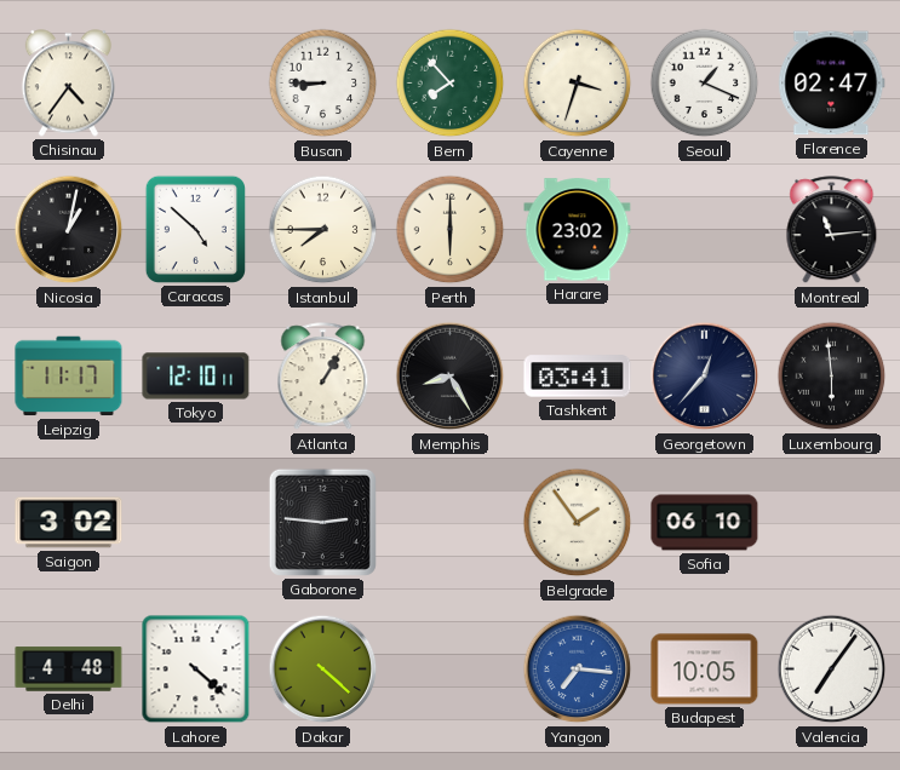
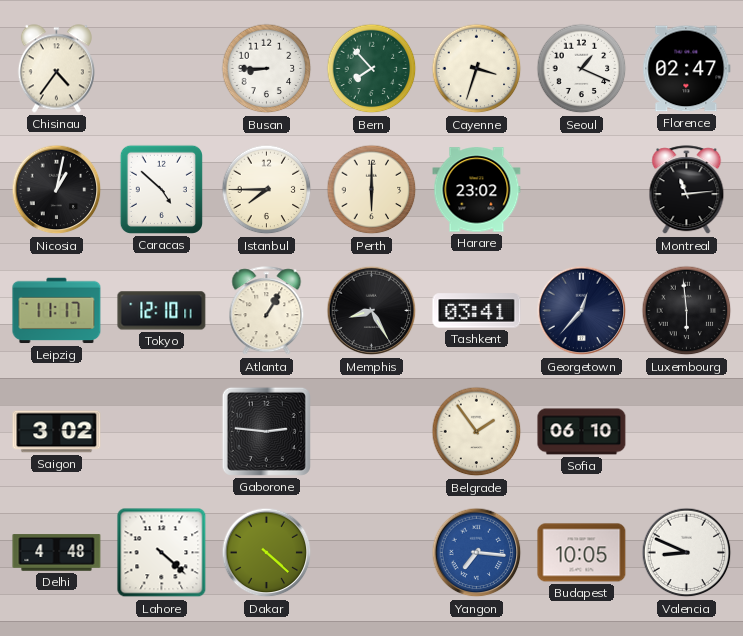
Valencia: 7:06 -> 8:49 (687, 553)
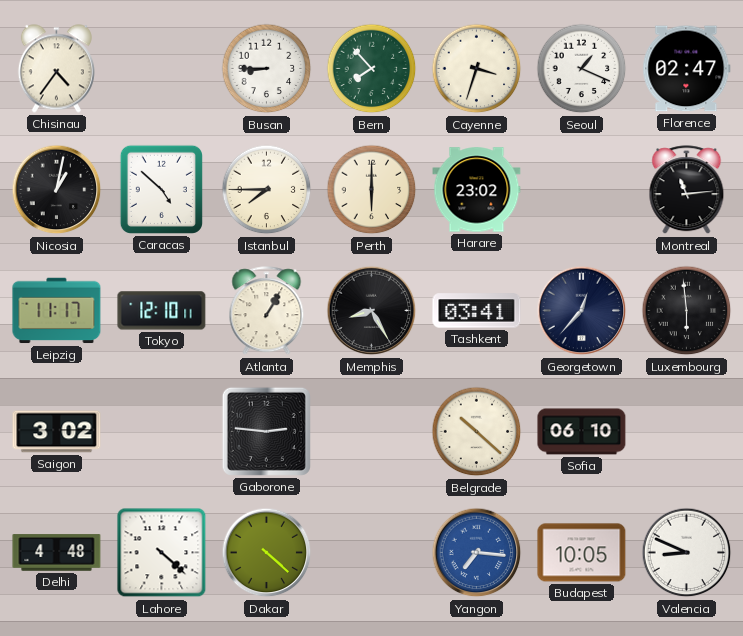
Belgrade: 1:54 -> 10:22 (477, 432)
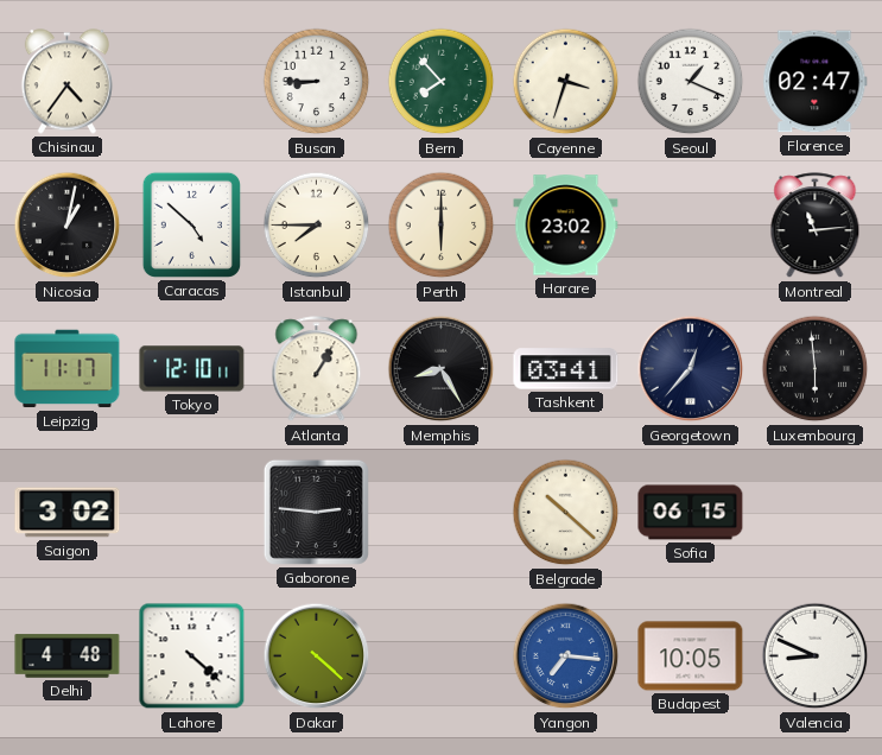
Sofia: 06:10 -> 06:15 (691, 513)
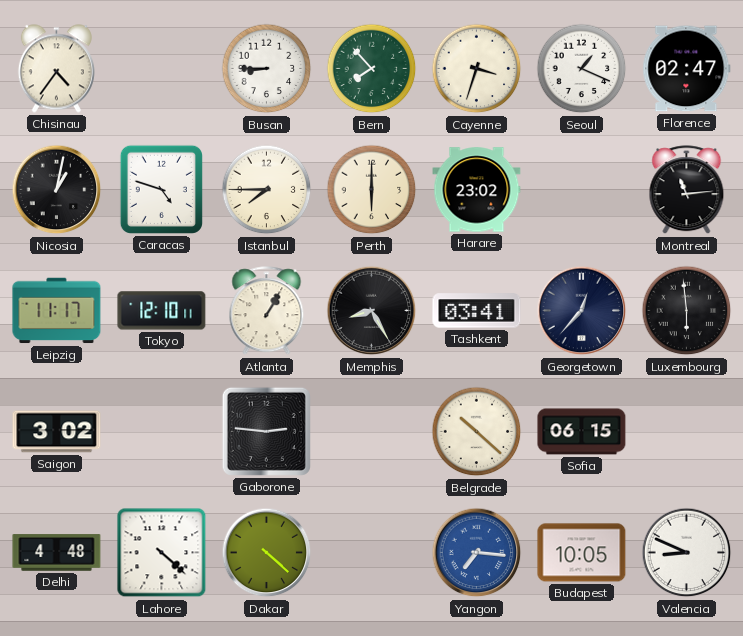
Caracas: 4:52 -> 4:48 (161, 189)
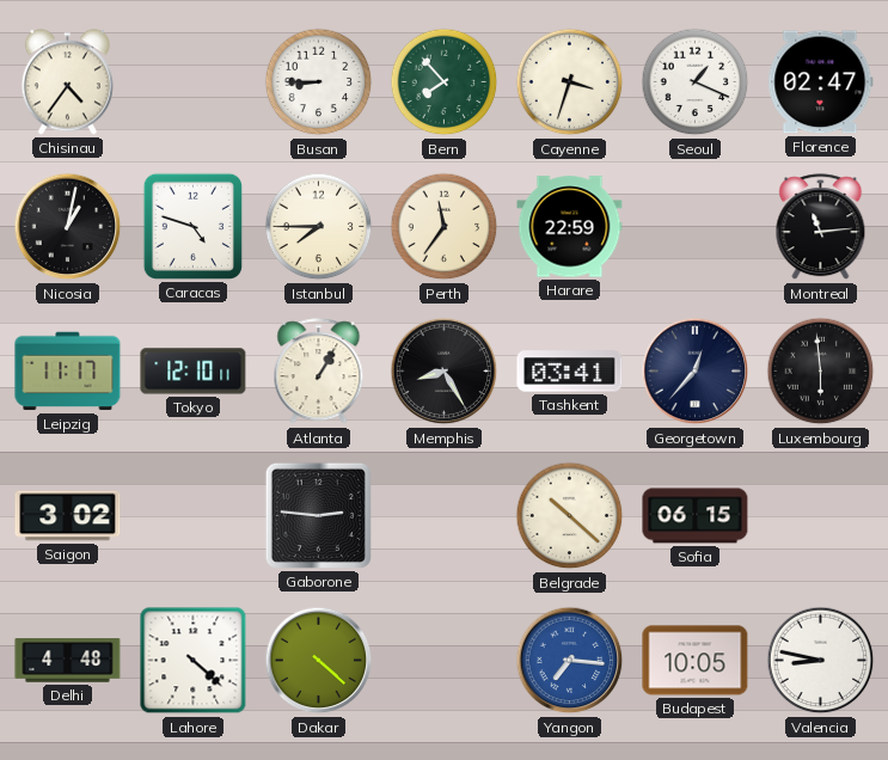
Perth: 6:00 -> 11:36 (445, 227)
Harare: 23:02 -> 22:59 (570, 227)
Valencia: 8:49 -> 8:47 (821, 661)
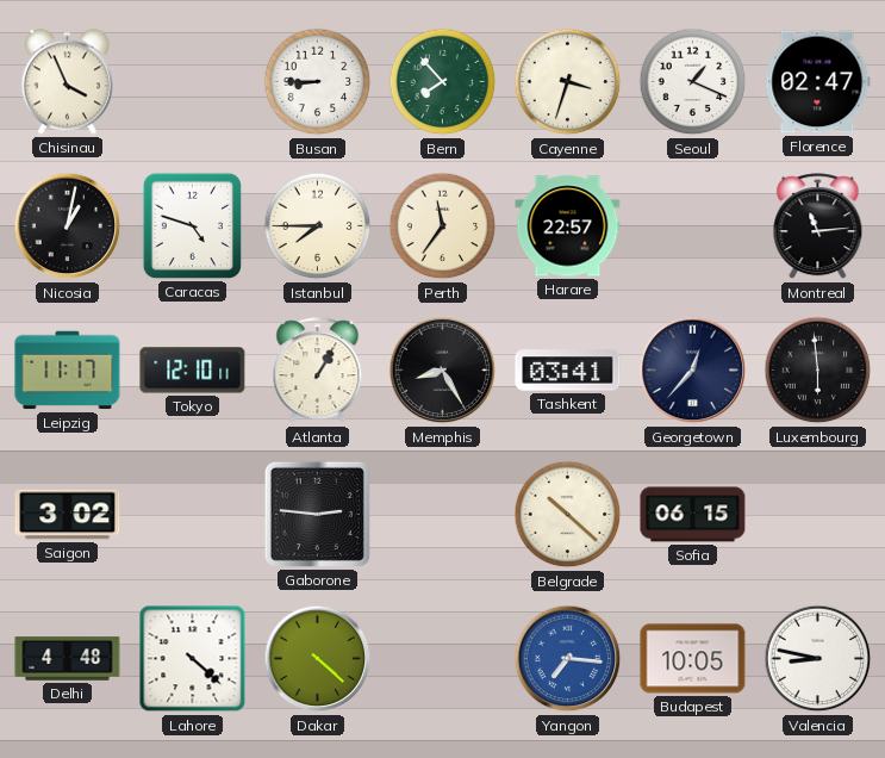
Chisinau: 4:36 -> 3:56 (67, 82)
Harare: 22:59 -> 22:57 (568, 226)
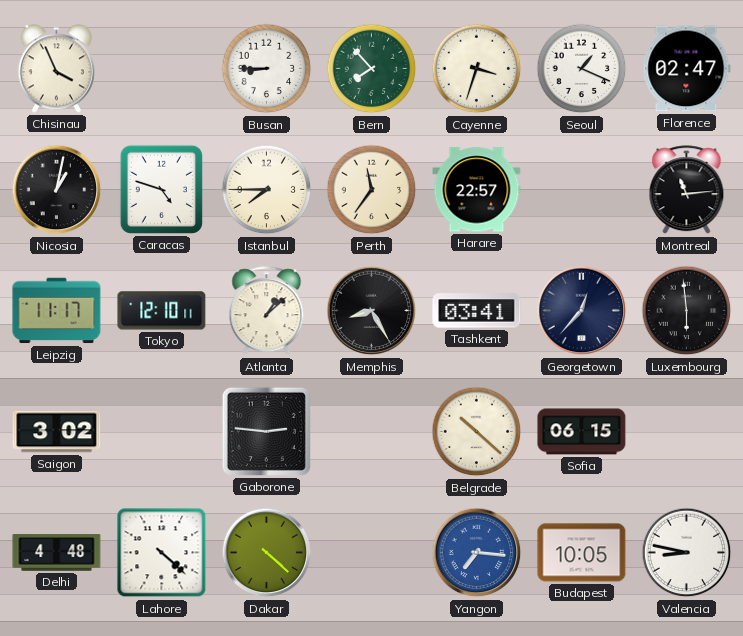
Atlanta: 1:05 -> 1:08 (267, 311)
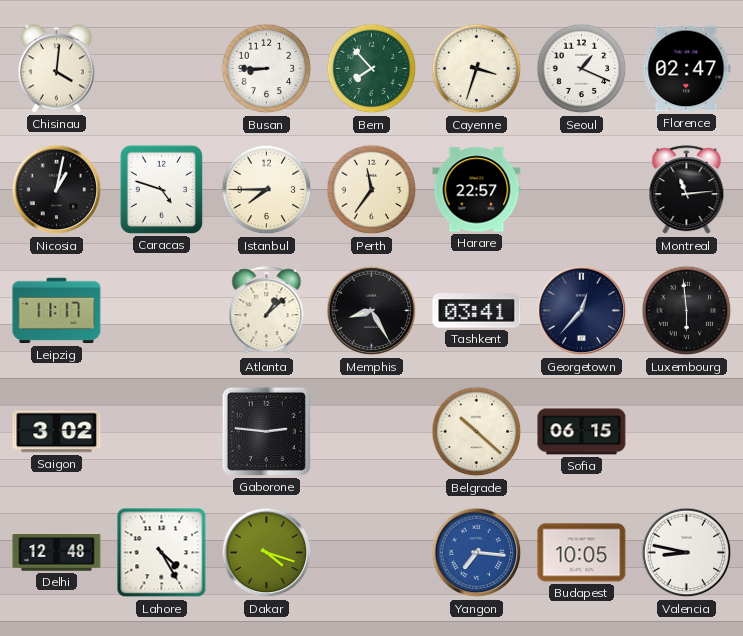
Chisinau: 3:56 -> 4:01 (56, 69)
Tokyo: 12:10 -> none (162, 311)
Delhi: 4:48 -> 12:48 (57, 553)
Lahore: 4:22 -> 4:25 (162, 553)
Dakar: 4:22 -> 4:18 (267, 553)
